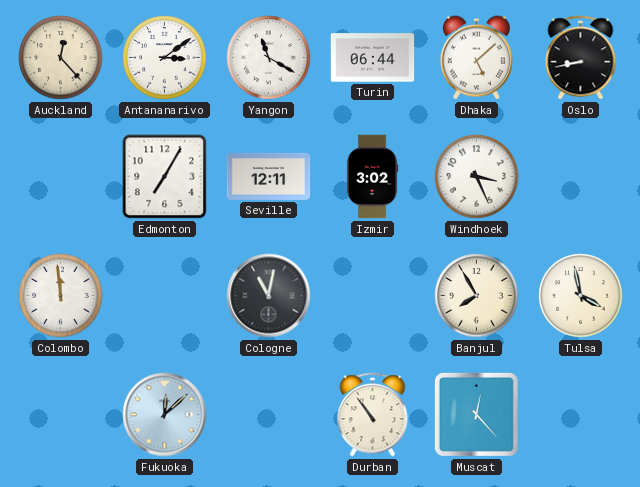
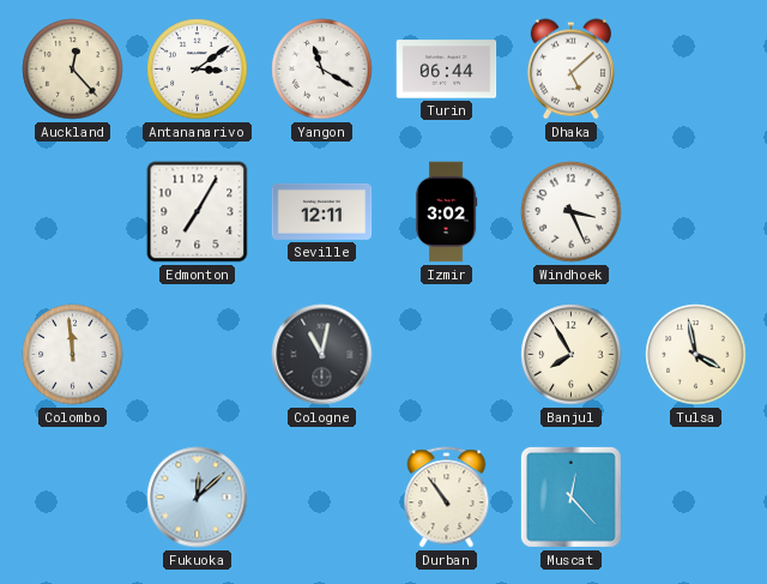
Oslo: 8:43 -> none (581, 58)
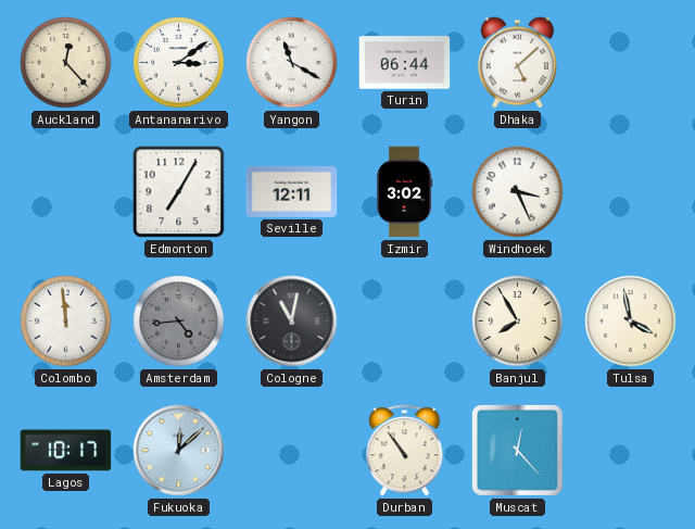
Amsterdam: none -> 4:44 (179, 322)
Lagos: none -> 10:17 (66, 451)
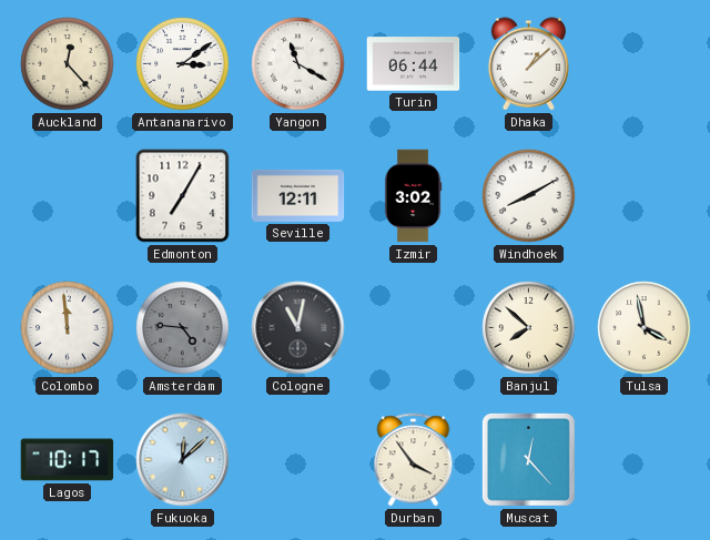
Dhaka: 5:08 -> 1:08 (528, 64)
Windhoek: 3:26 -> 8:10 (529, 196)
Amsterdam: 4:44 -> 4:46 (183, 328)
Banjul: 7:55 -> 7:52 (529, 328)
Durban: 10:54 -> 3:54 (414, 460)
